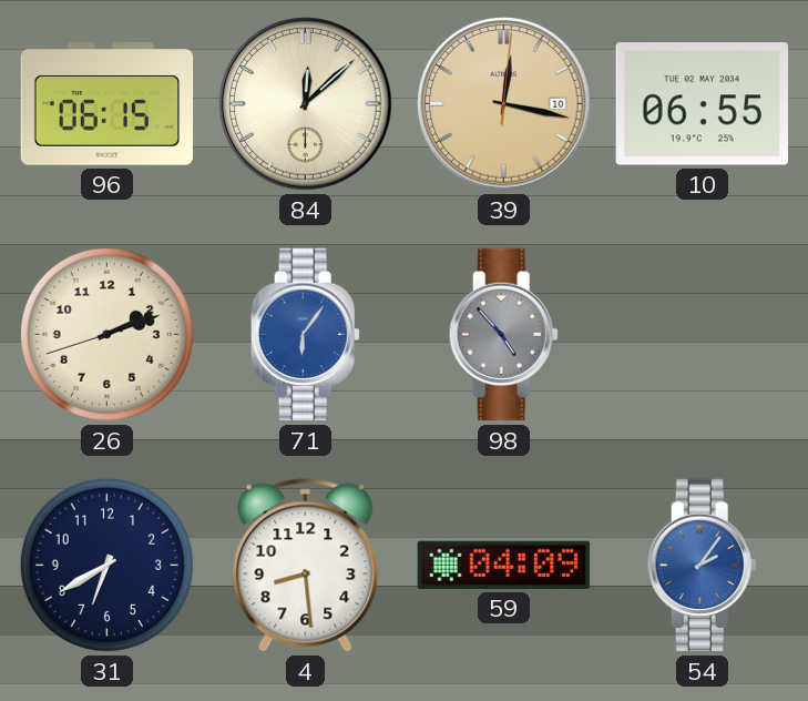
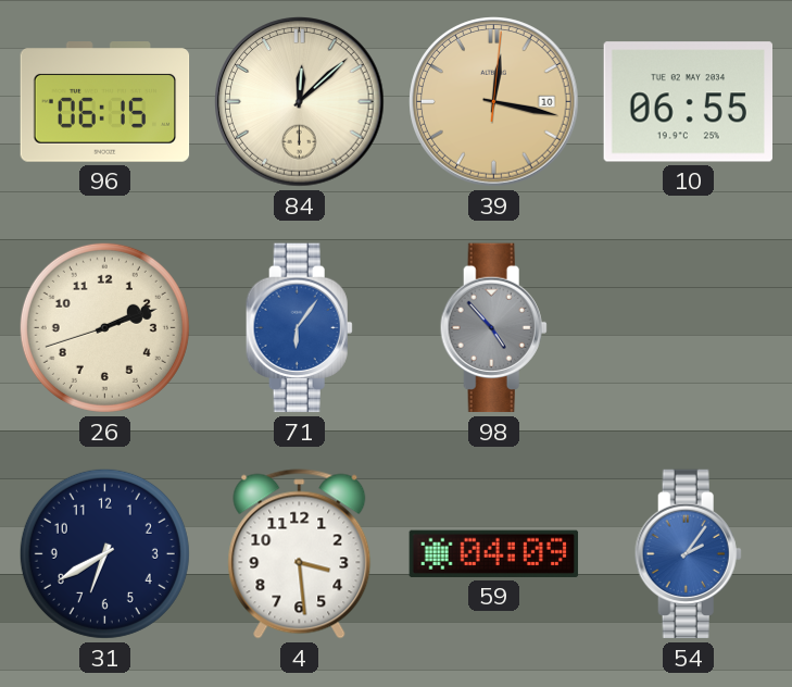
4: 8:29 -> 3:29 (300, 554)
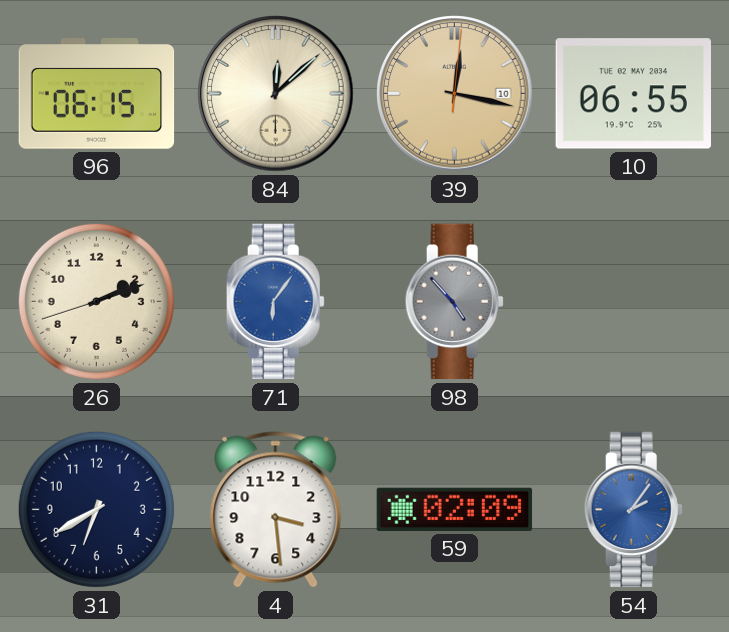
59: 04:09 -> 02:09 (455, 509)
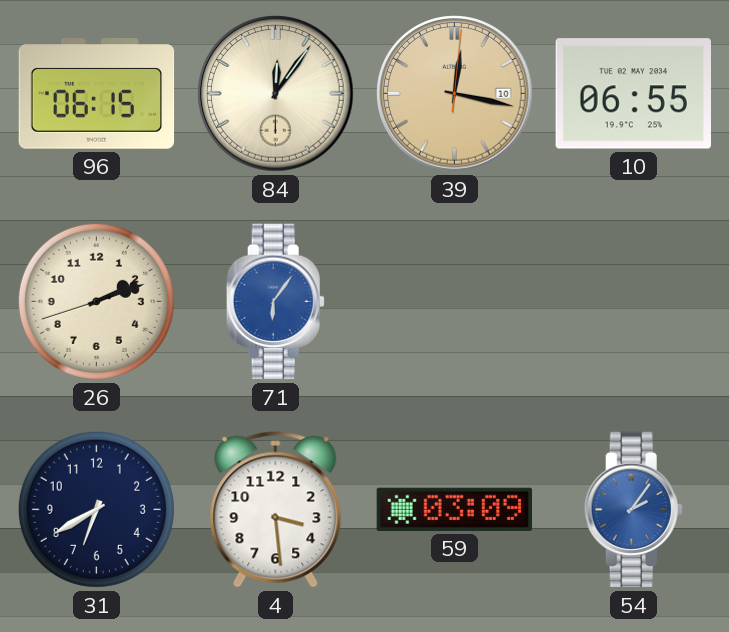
84: 12:08 -> 12:06 (276, 94)
98: 4:53 -> none (454, 302)
59: 02:09 -> 03:09 (455, 509)
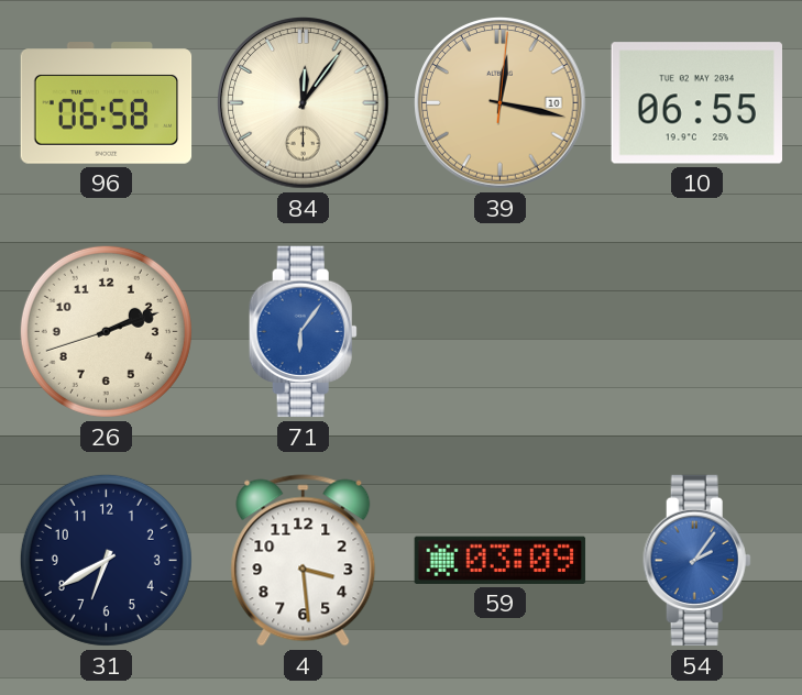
96: 06:15 -> 06:58 (107, 103)
